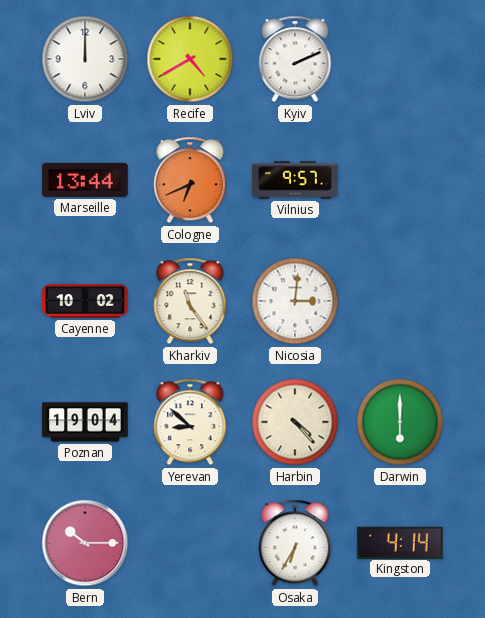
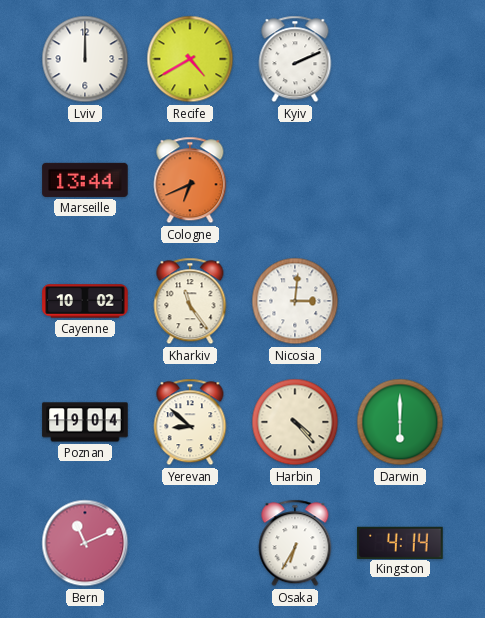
Vilnius: 9:57 -> none (295, 180)
Bern: 10:15 -> 11:11 (85, 543)
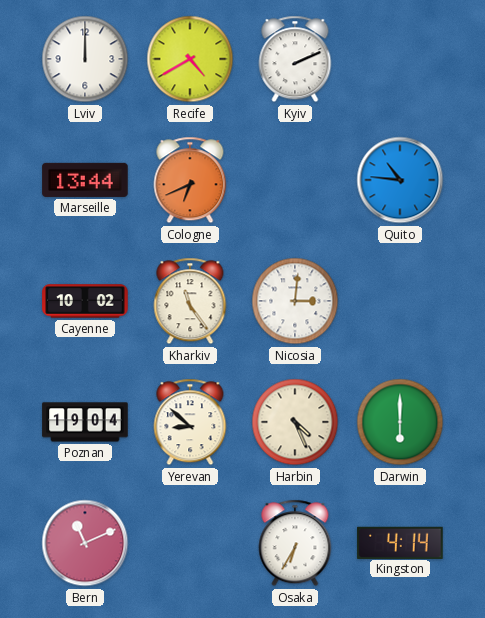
Quito: none -> 10:46 (400, 180)
Harbin: 4:23 -> 4:26 (295, 422)
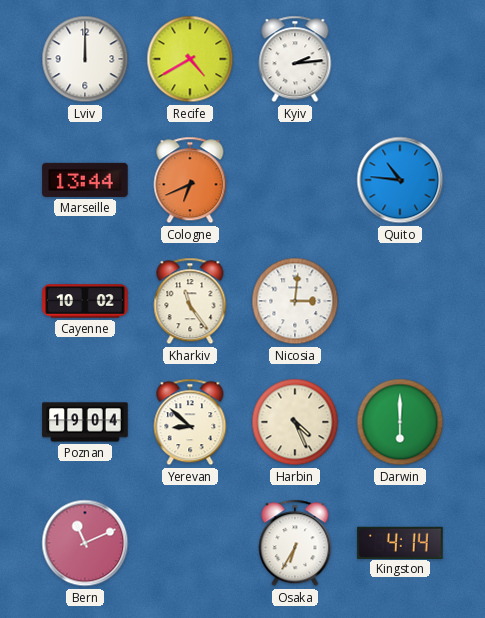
Kyiv: 2:11 -> 2:14 (295, 59)
